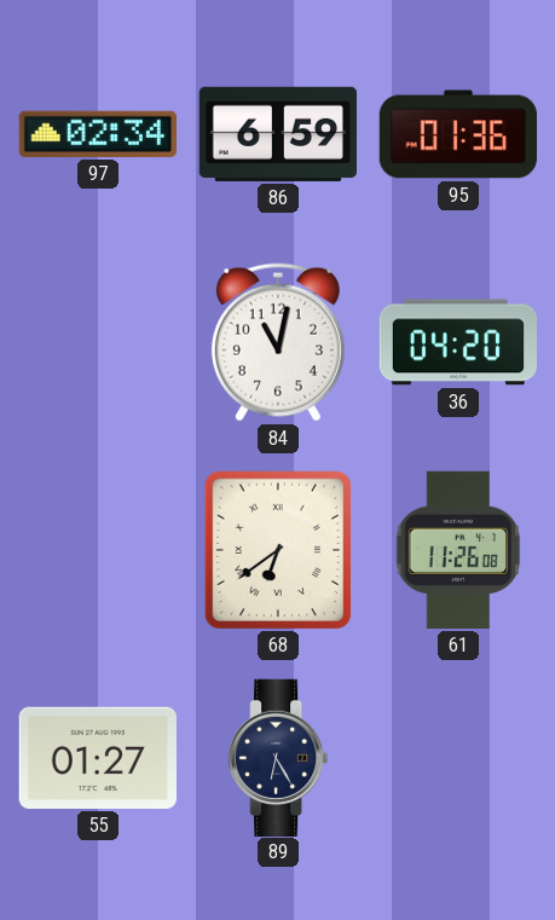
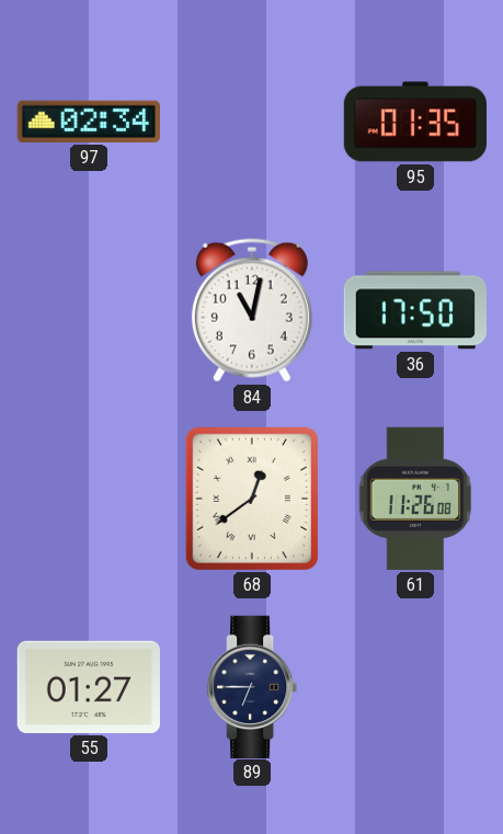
86: 6:59 -> none (277, 134)
95: 01:36 -> 01:35 (414, 122)
36: 04:20 -> 17:50 (414, 310)
68: 6:39 -> 12:39 (252, 499)
89: 6:25 -> 6:45 (252, 686)
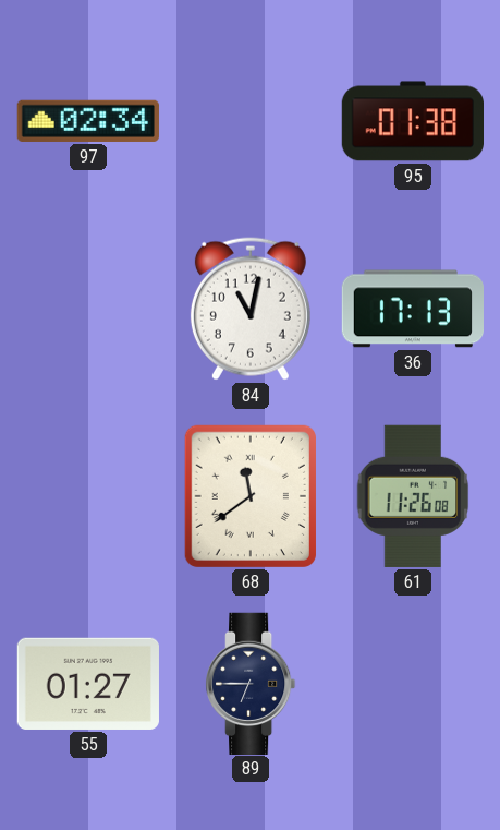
95: 01:35 -> 01:38 (412, 121)
36: 17:50 -> 17:13 (412, 309)
68: 12:39 -> 11:39 (251, 496)
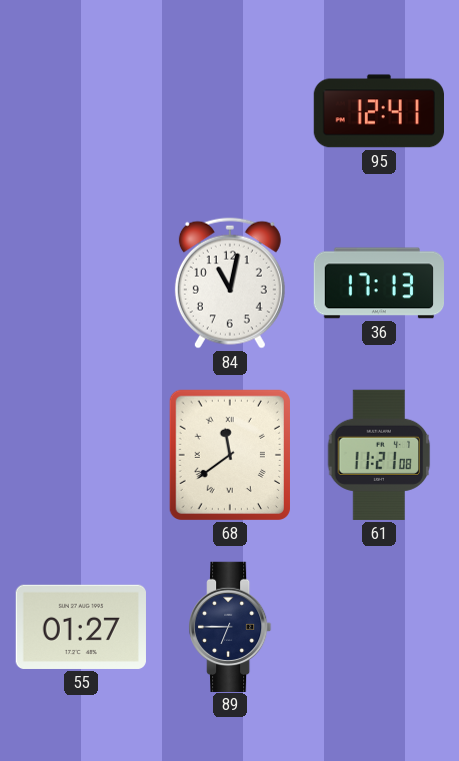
97: 02:34 -> none (88, 121)
95: 01:38 -> 12:41 (378, 111)
61: 11:26 -> 11:21 (379, 455)
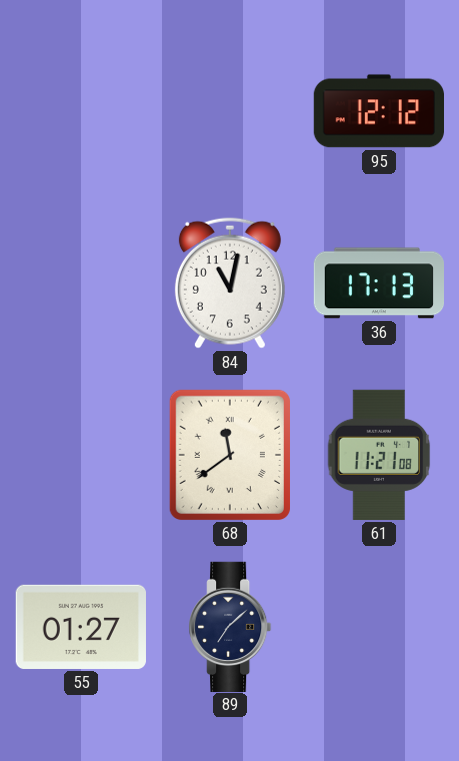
95: 12:41 -> 12:12 (378, 111)
89: 6:45 -> 7:08 (230, 626)
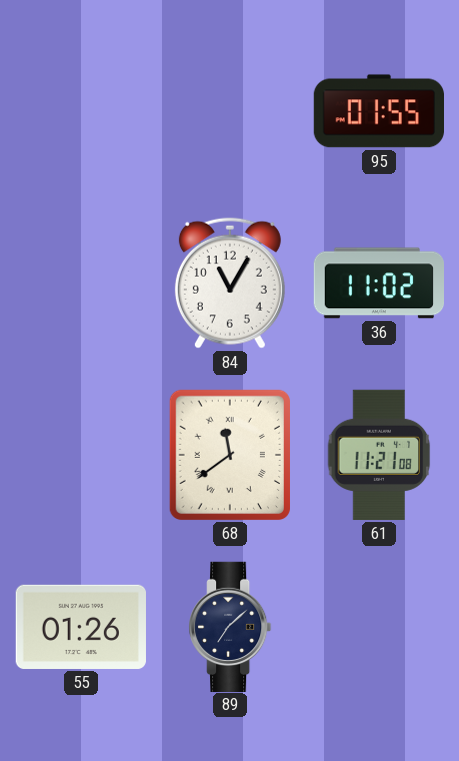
95: 12:12 -> 01:55 (378, 111)
84: 11:02 -> 11:05 (230, 283)
36: 17:13 -> 11:02 (378, 283)
55: 01:27 -> 01:26 (81, 627)
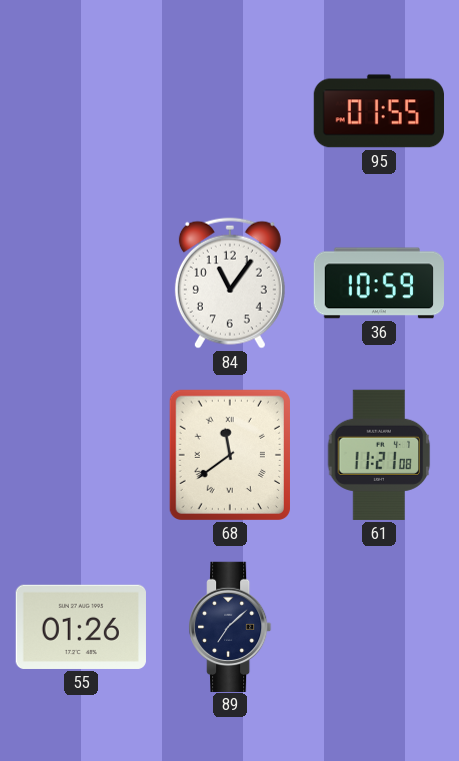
84: 11:05 -> 11:06 (230, 283)
36: 11:02 -> 10:59 (378, 283)
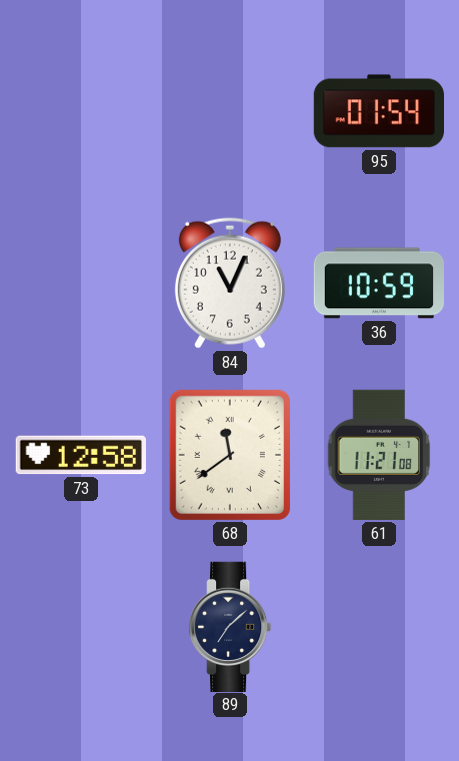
95: 01:55 -> 01:54 (378, 111)
84: 11:06 -> 11:04 (230, 283)
73: none -> 12:58 (81, 455)
55: 01:26 -> none (81, 627)
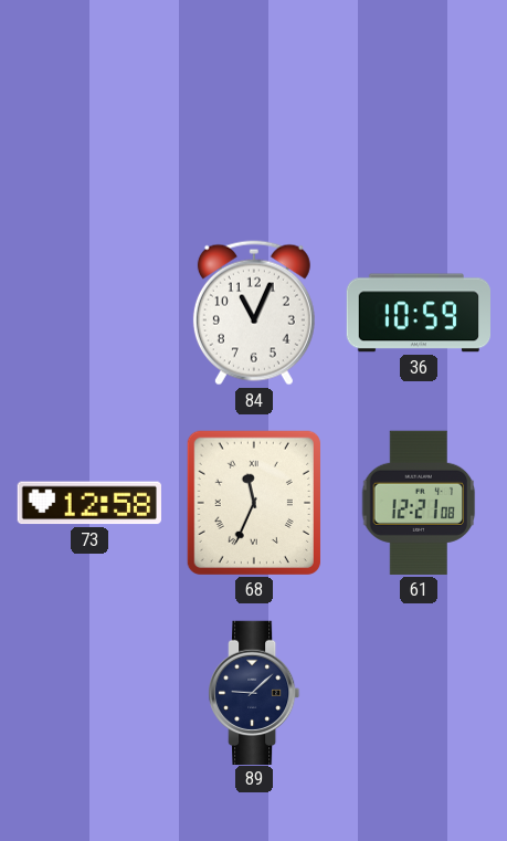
95: 01:54 -> none (378, 111)
68: 11:39 -> 11:34 (254, 503)
61: 11:21 -> 12:21 (419, 503)
89: 7:08 -> 9:08 (254, 692)
